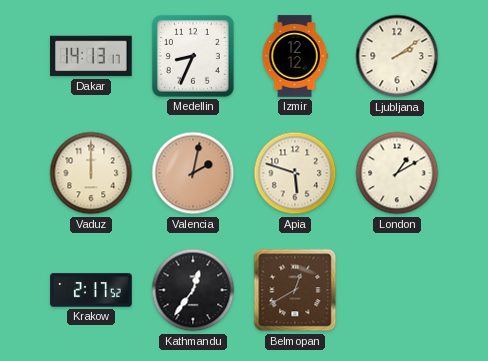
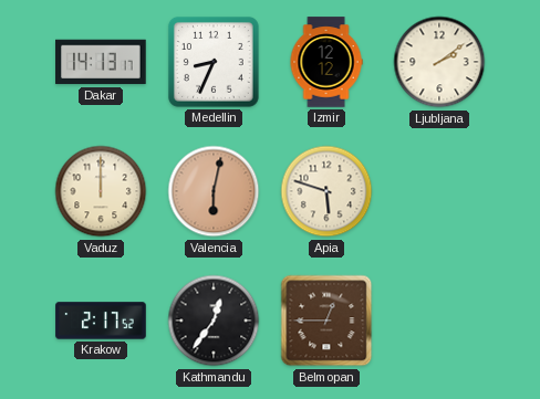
Valencia: 2:02 -> 6:02 (214, 191)
London: 1:10 -> none (397, 173)
Belmopan: 12:40 -> 12:45 (326, 321)
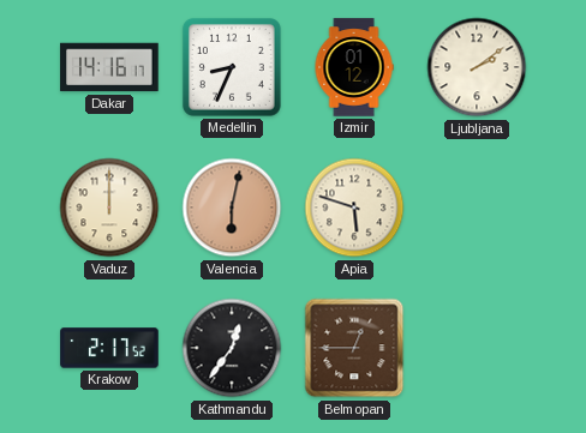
Dakar: 14:13 -> 14:16 (109, 67)
Izmir: 12:12 -> 01:12 (354, 67)
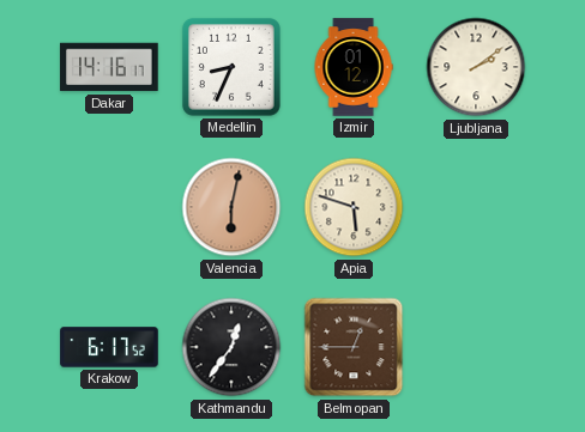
Vaduz: 12:00 -> none (109, 208)
Krakow: 2:17 -> 6:17 (109, 347)
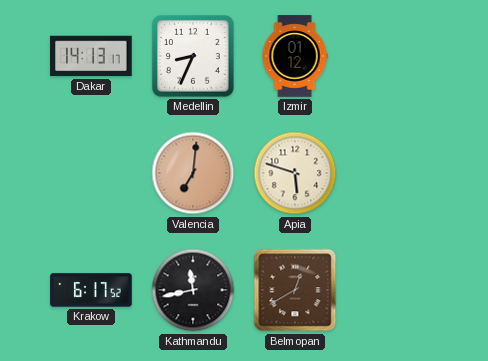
Dakar: 14:16 -> 14:13 (91, 56)
Ljubljana: 2:09 -> none (476, 67)
Valencia: 6:02 -> 7:01 (193, 173)
Kathmandu: 12:36 -> 11:43 (193, 290)
Belmopan: 12:45 -> 12:40 (295, 290)
